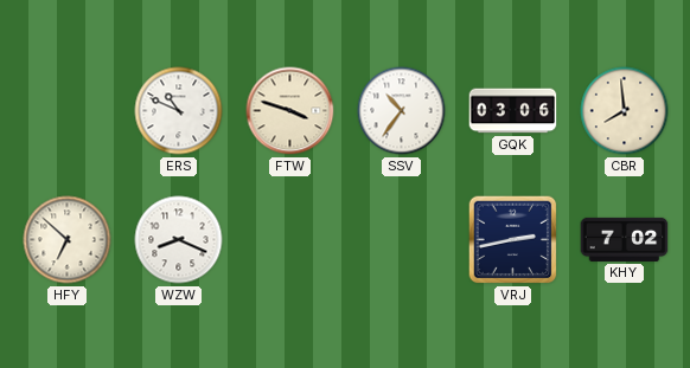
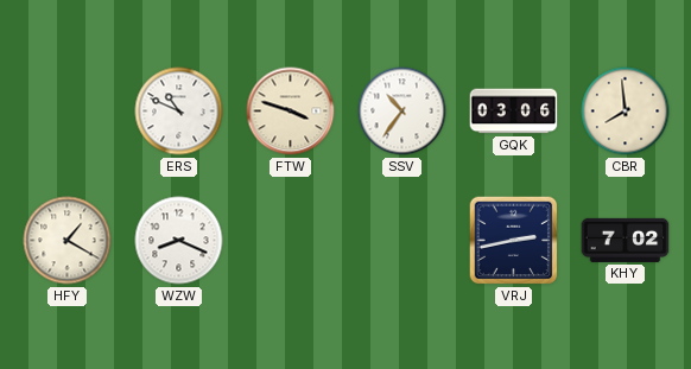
HFY: 6:52 -> 1:20 (68, 241)
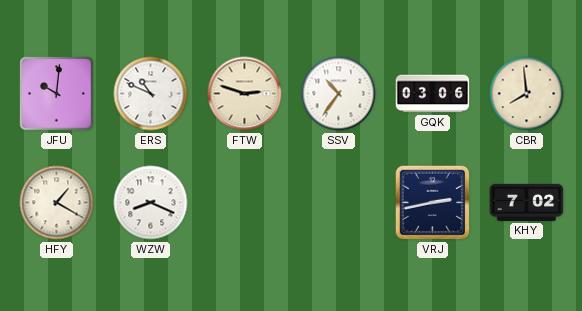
JFU: none -> 10:01 (57, 94)
FTW: 3:48 -> 2:48 (245, 94)
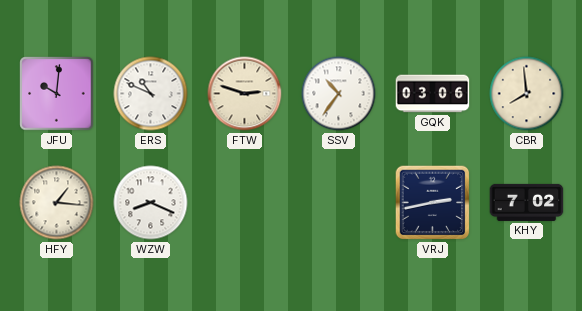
HFY: 1:20 -> 1:16 (57, 203)
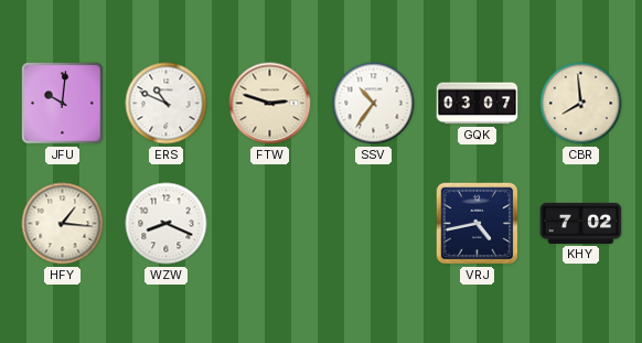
GQK: 03:06 -> 03:07 (478, 104)
VRJ: 2:43 -> 4:43 (478, 224)
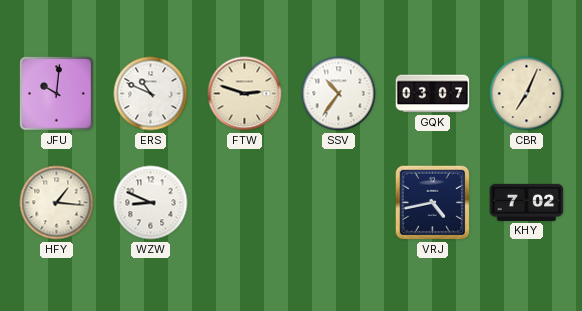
CBR: 7:59 -> 7:04 (527, 94)
WZW: 8:19 -> 8:49 (151, 203)
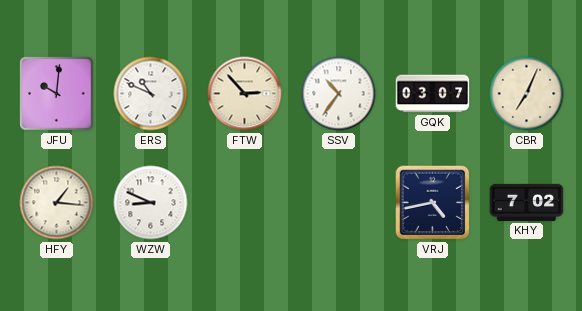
FTW: 2:48 -> 2:53 (245, 94)
